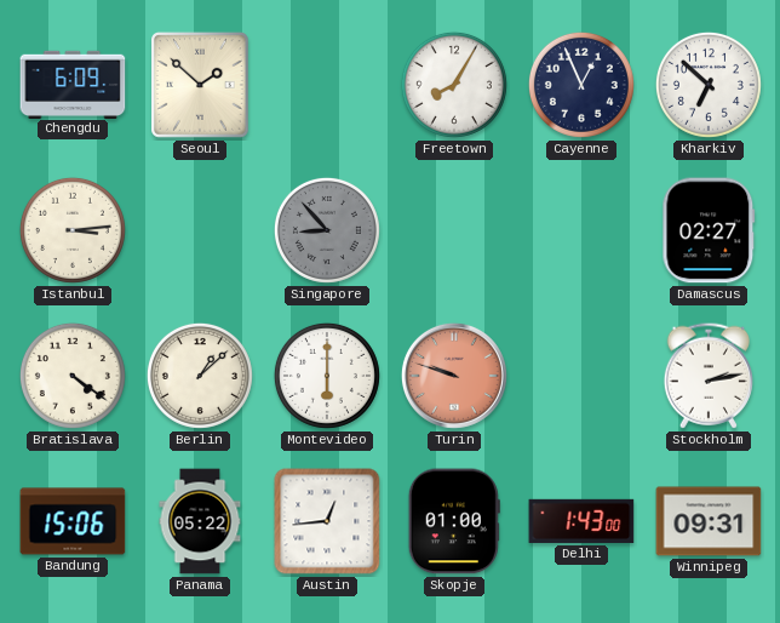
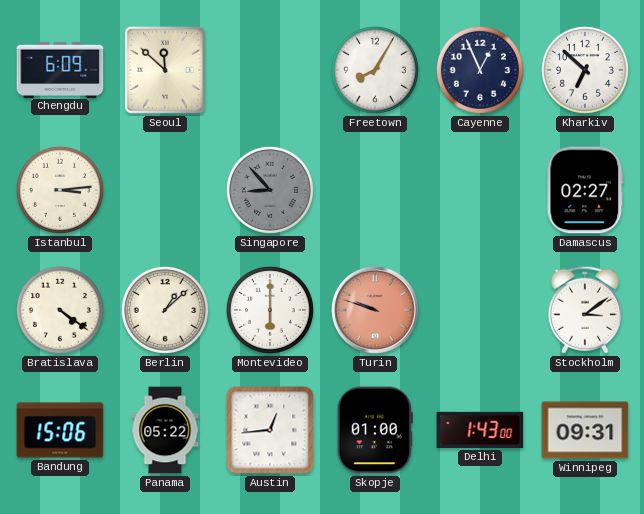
Seoul: 1:52 -> 11:52 (166, 71)
Stockholm: 2:13 -> 3:09 (585, 310)
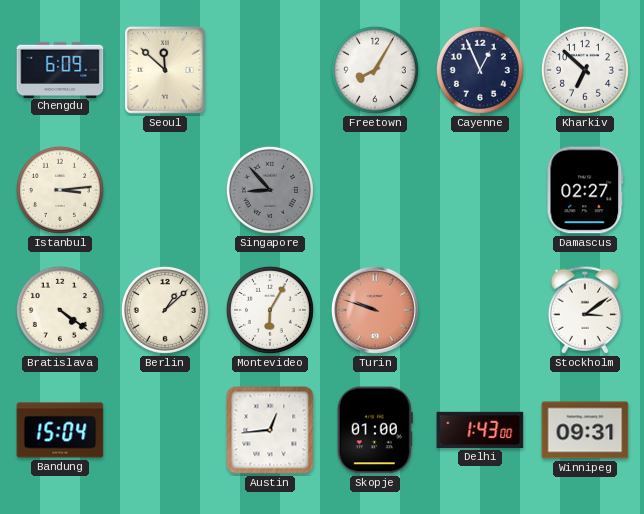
Montevideo: 6:00 -> 6:05 (270, 310)
Bandung: 15:06 -> 15:04 (60, 430)
Panama: 05:22 -> none (165, 430)
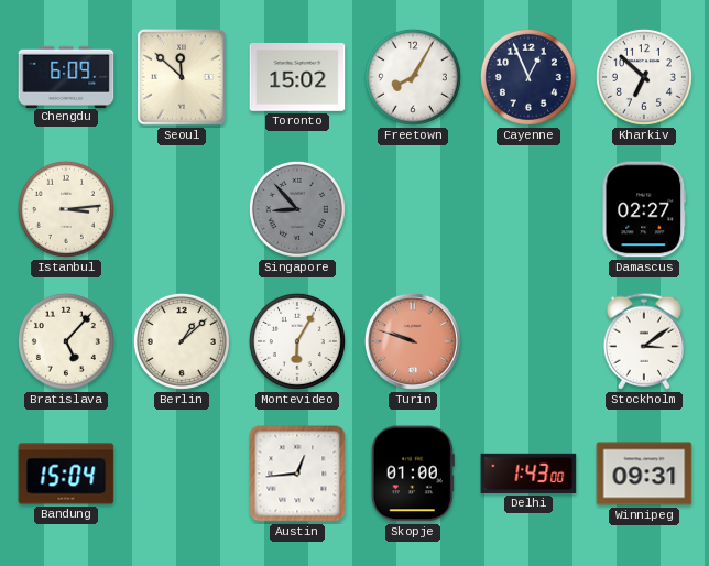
Toronto: none -> 15:02 (297, 78)
Bratislava: 4:21 -> 5:07 (66, 341)
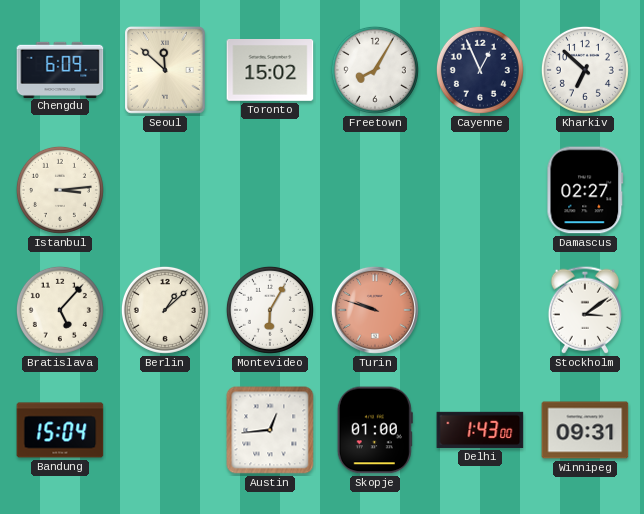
Singapore: 8:53 -> none (297, 209)
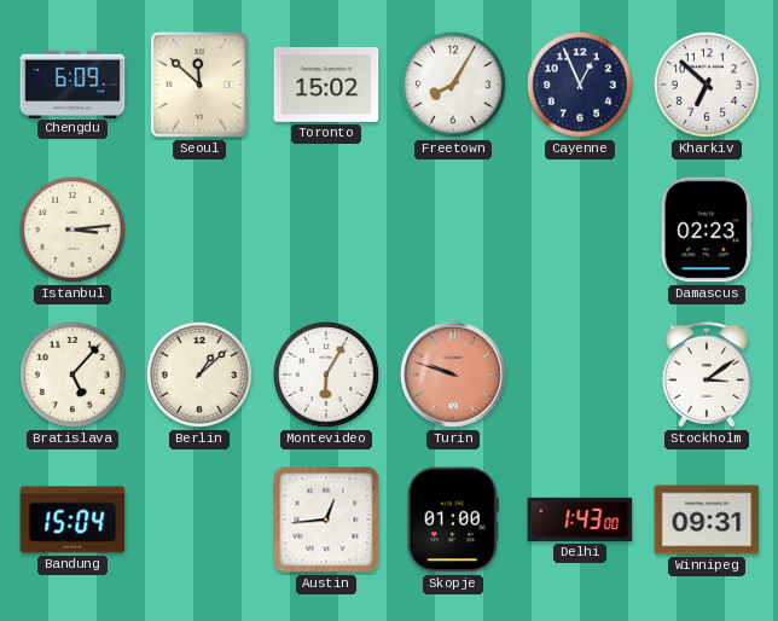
Damascus: 02:27 -> 02:23 (707, 230)
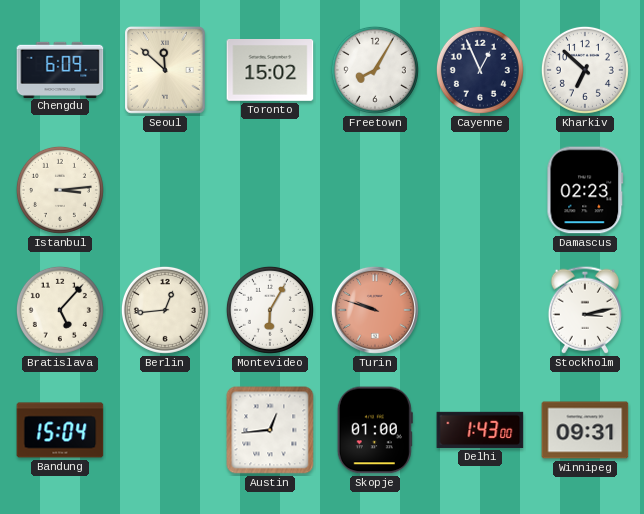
Berlin: 1:08 -> 12:44 (165, 310)
Stockholm: 3:09 -> 3:13 (585, 310)
